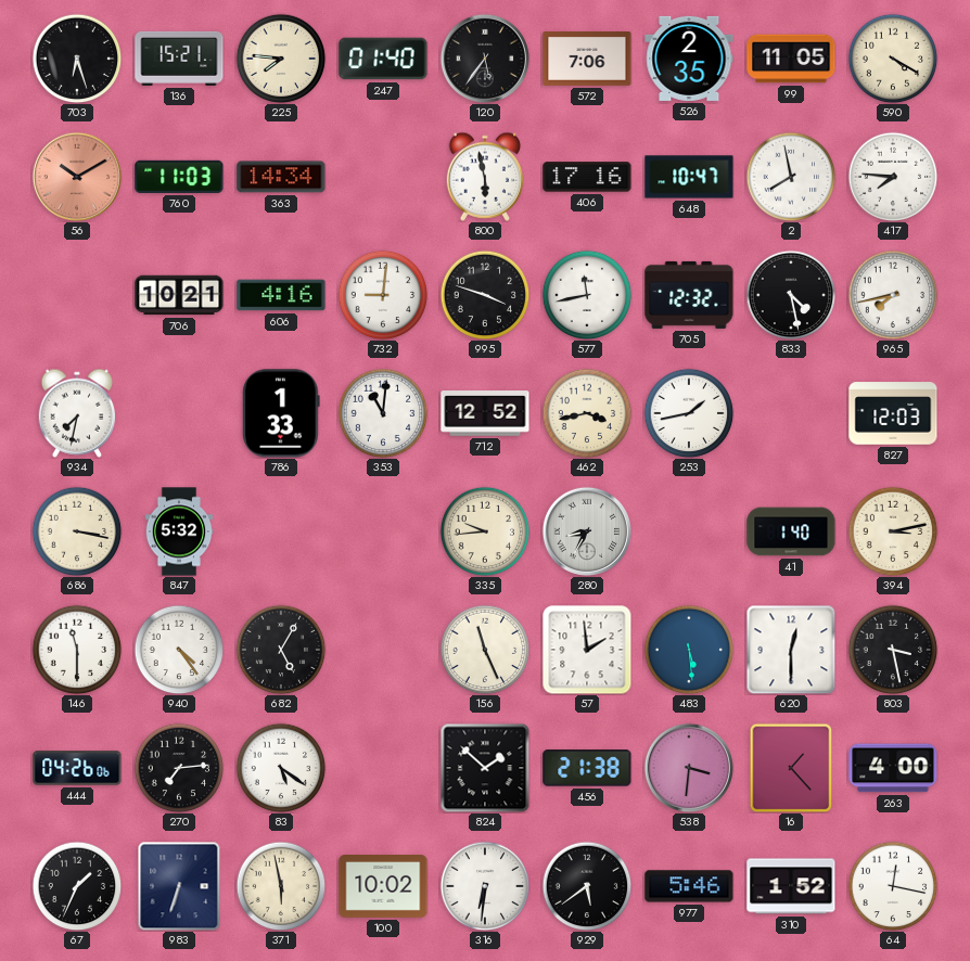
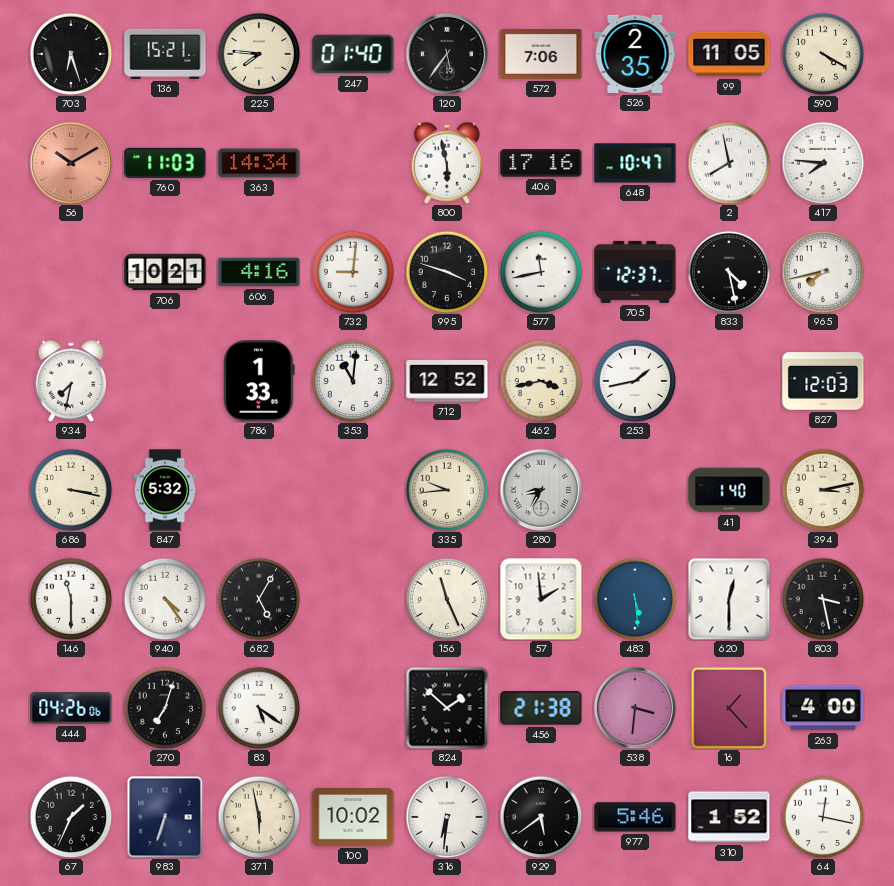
705: 12:32 -> 12:37 (635, 272)
270: 7:14 -> 7:03 (165, 708)
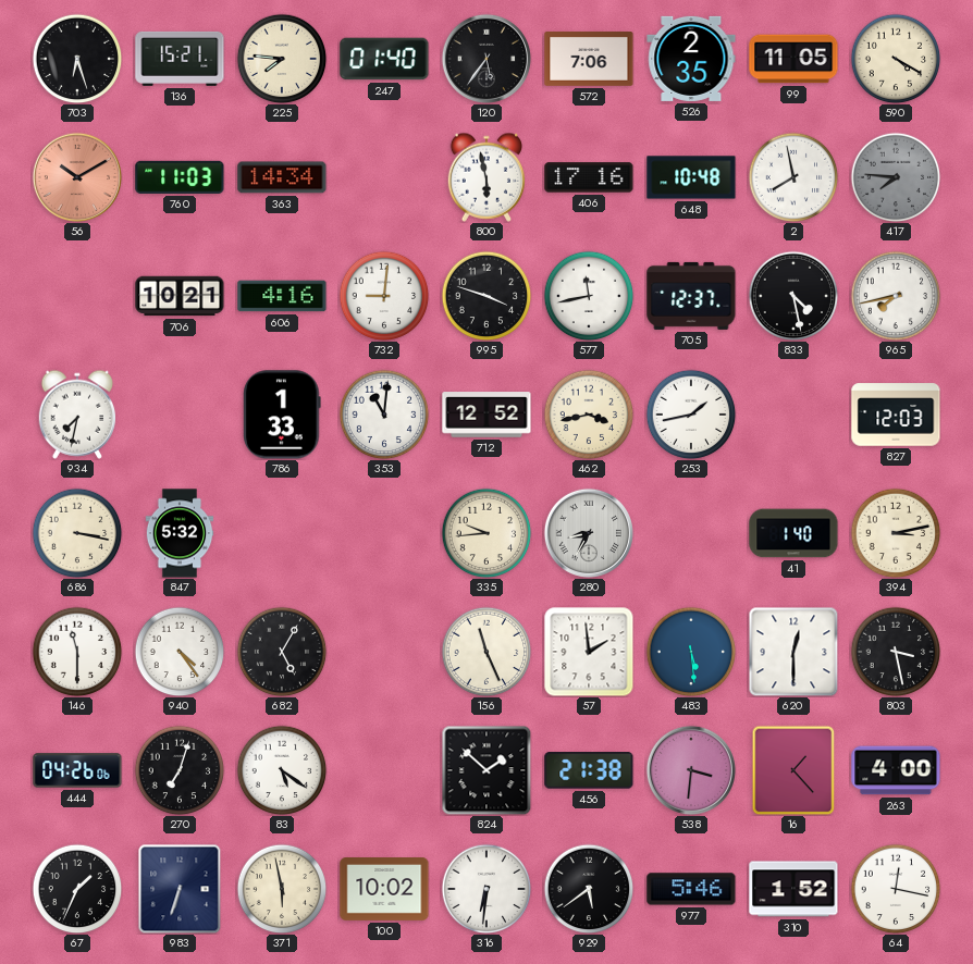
648: 10:47 -> 10:48 (691, 177)
417 dial: white -> grey (896, 177)
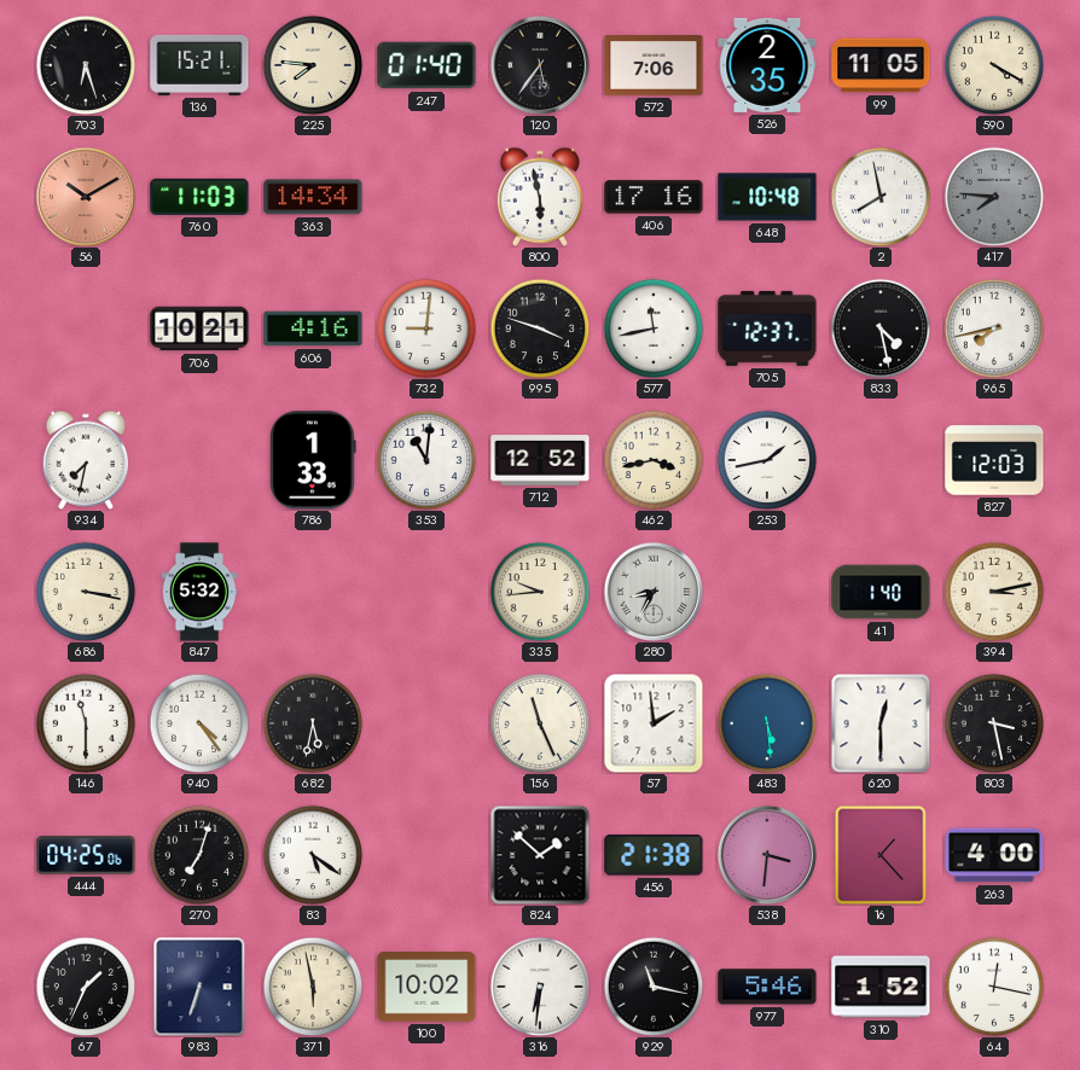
682: 5:05 -> 5:32 (313, 723)
444: 04:26 -> 04:25 (86, 855)
929: 5:39 -> 11:17 (654, 987)
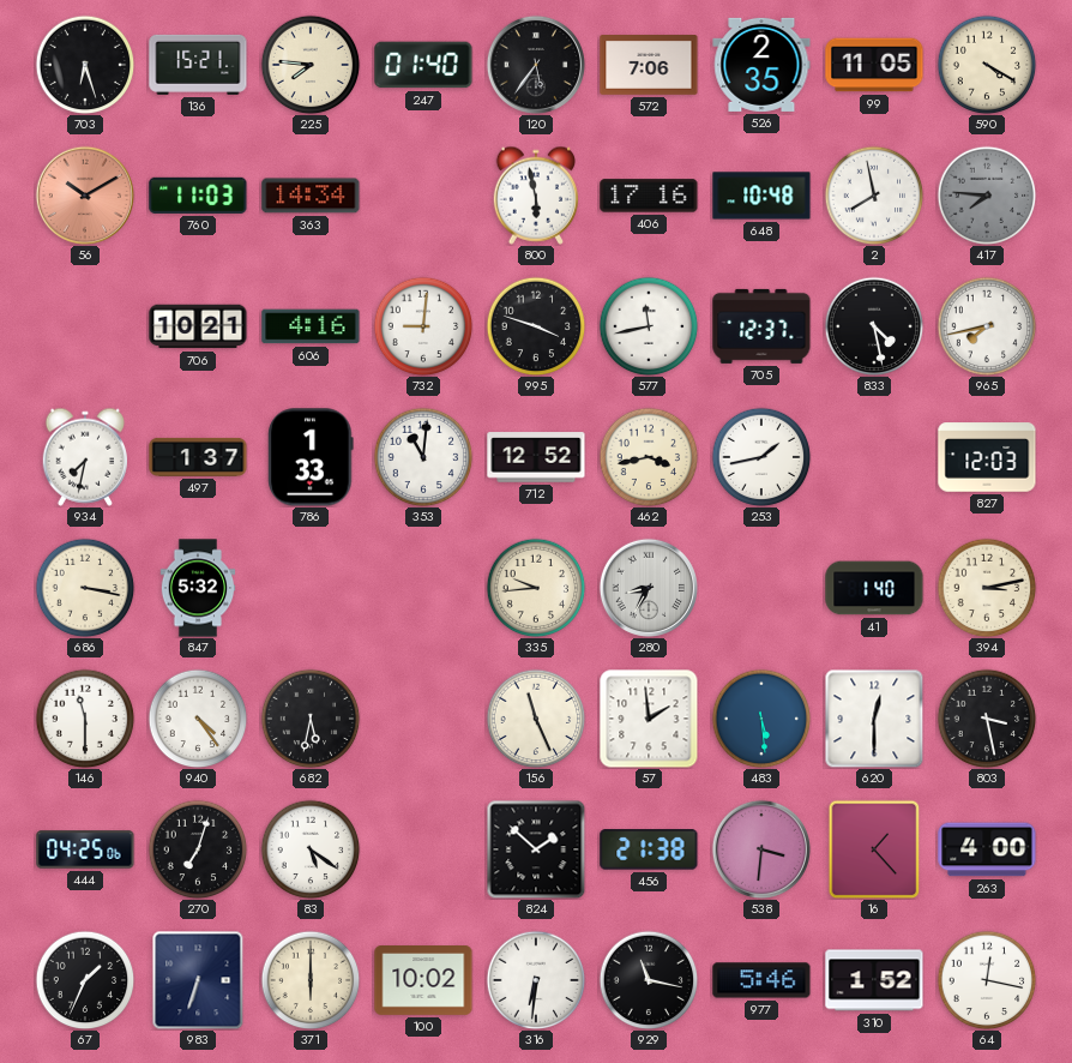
497: none -> 1:37 (198, 457)
371: 5:58 -> 6:00 (311, 980)
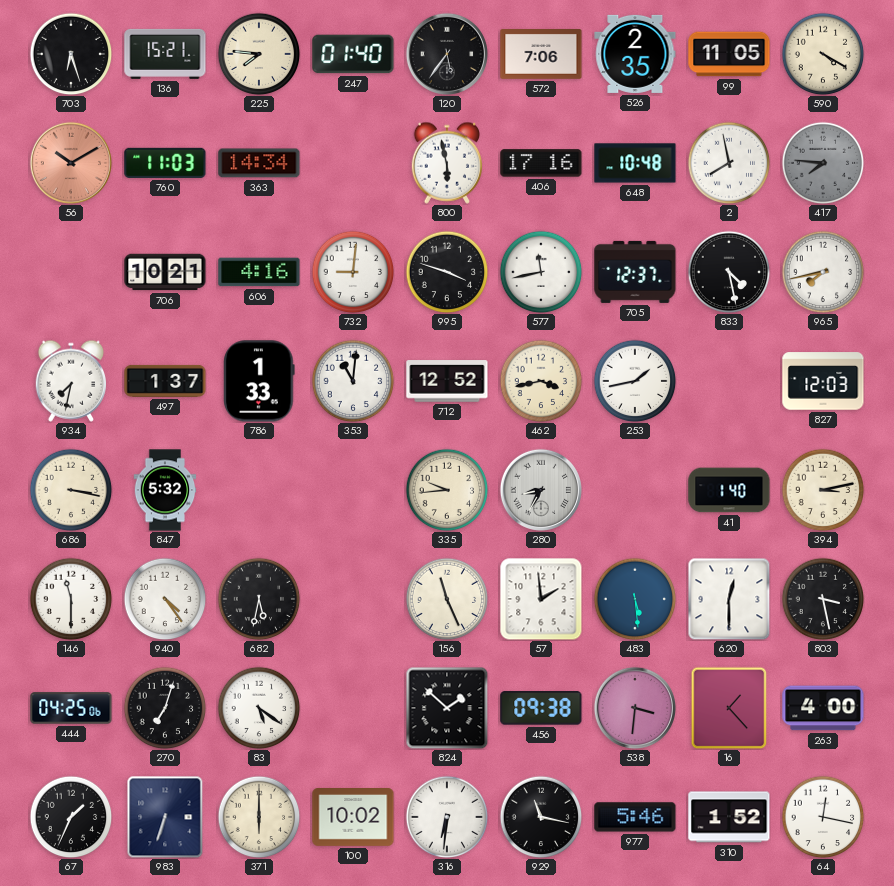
456: 21:38 -> 09:38 (541, 708)
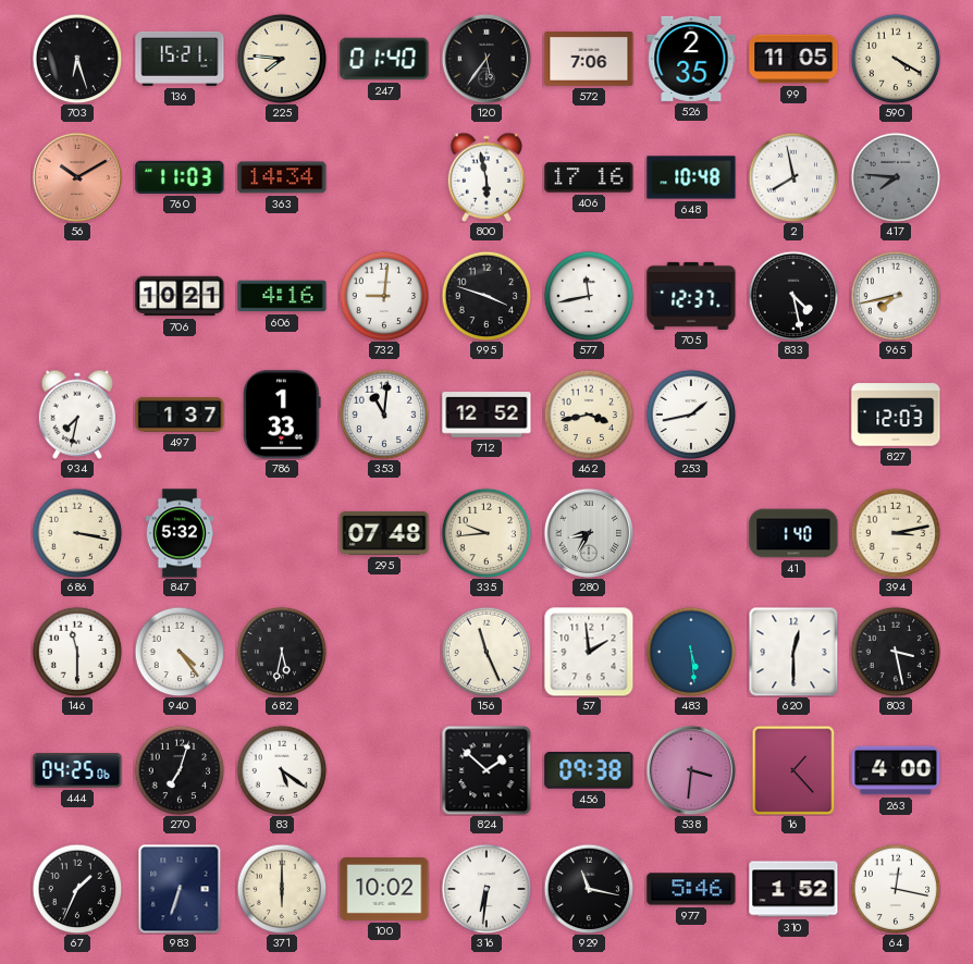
295: none -> 07:48 (384, 533)
